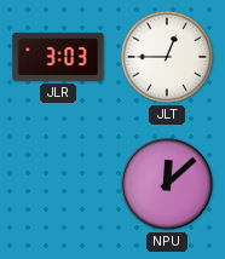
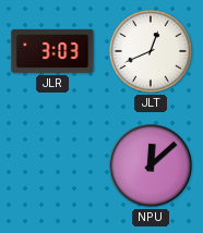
JLT: 12:45 -> 12:41 (151, 51)
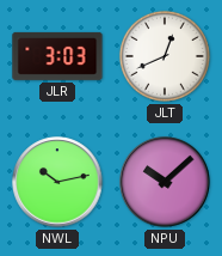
NWL: none -> 10:13 (57, 182)
NPU: 12:08 -> 10:08 (165, 182)
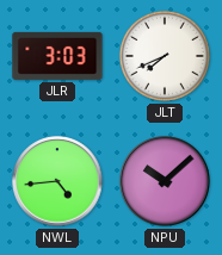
JLT: 12:41 -> 7:41 (165, 56)
NWL: 10:13 -> 4:44 (57, 181)
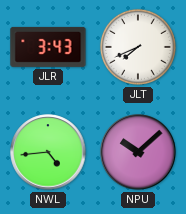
JLR: 3:03 -> 3:43 (48, 47)
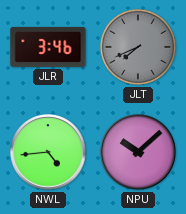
JLR: 3:43 -> 3:46 (48, 47)
JLT dial: white -> grey (138, 47)
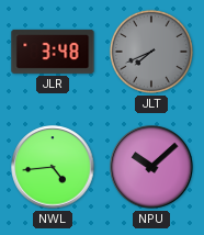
JLR: 3:46 -> 3:48 (53, 52)
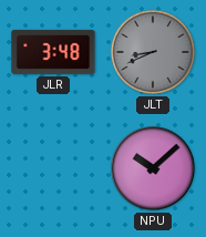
JLT: 7:41 -> 8:41 (153, 52)
NWL: 4:44 -> none (53, 167)
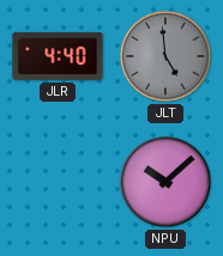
JLR: 3:48 -> 4:40 (58, 56)
JLT: 8:41 -> 4:59 (165, 56)
